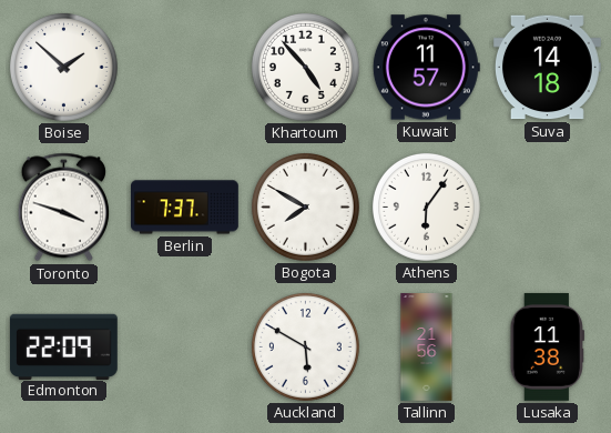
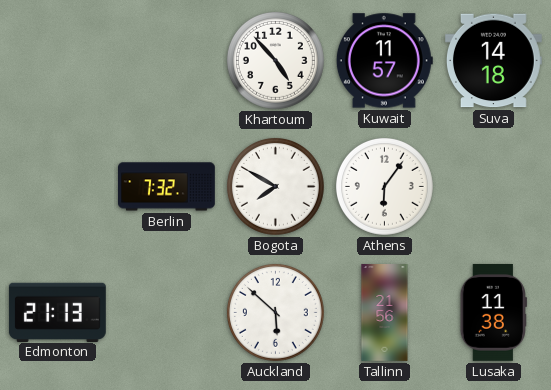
Boise: 1:52 -> none (63, 67)
Toronto: 3:48 -> none (63, 208)
Berlin: 7:37 -> 7:32 (167, 187)
Edmonton: 22:09 -> 21:13 (57, 312)
Auckland: 5:50 -> 5:52 (275, 312)
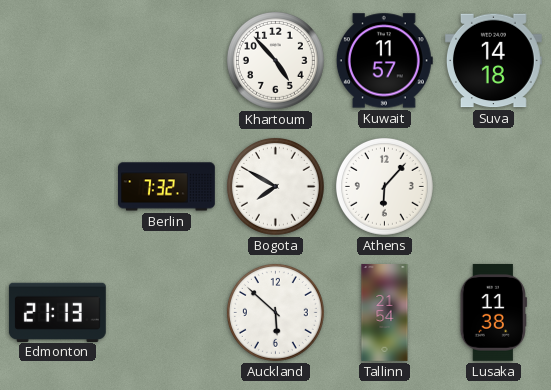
Athens: 6:06 -> 6:07 (384, 186)
Tallinn: 21:56 -> 21:54 (385, 313)
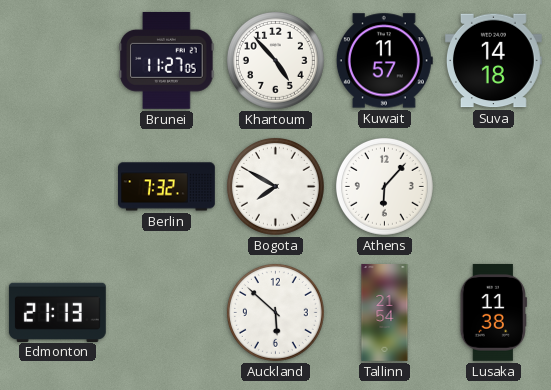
Brunei: none -> 11:27 (167, 60)
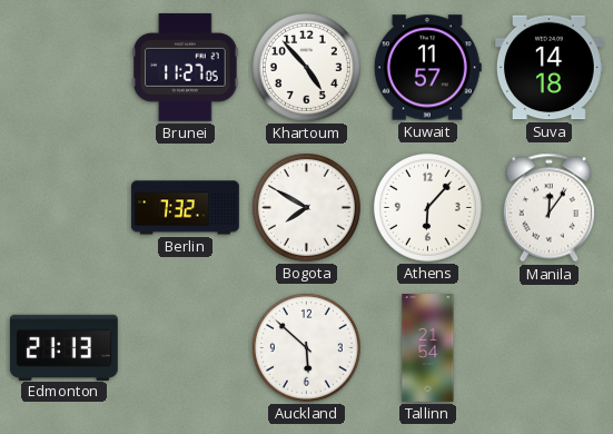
Manila: none -> 12:06 (548, 208)
Lusaka: 11:38 -> none (493, 313)
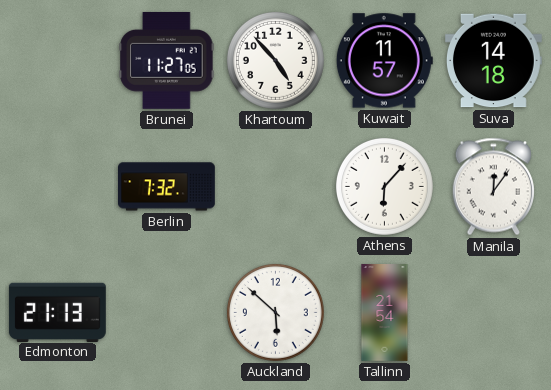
Bogota: 7:50 -> none (306, 207)
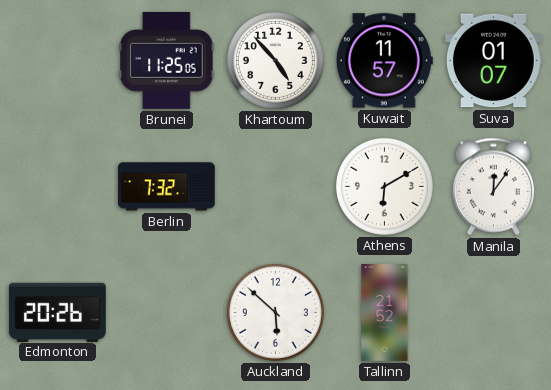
Brunei: 11:27 -> 11:25 (167, 60)
Suva: 14:18 -> 01:07 (494, 61)
Athens: 6:07 -> 6:10 (384, 186)
Edmonton: 21:13 -> 20:26 (57, 312)
Tallinn: 21:54 -> 21:52 (385, 313)
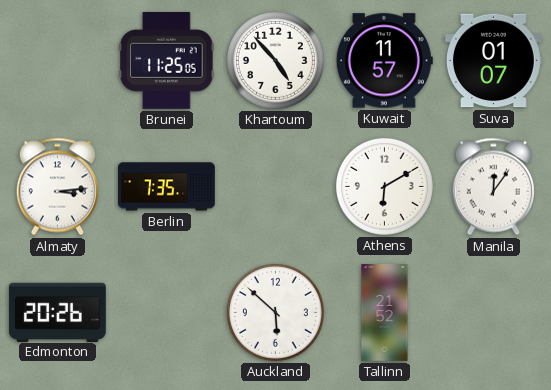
Almaty: none -> 3:14 (57, 187)
Berlin: 7:32 -> 7:35 (167, 187)
